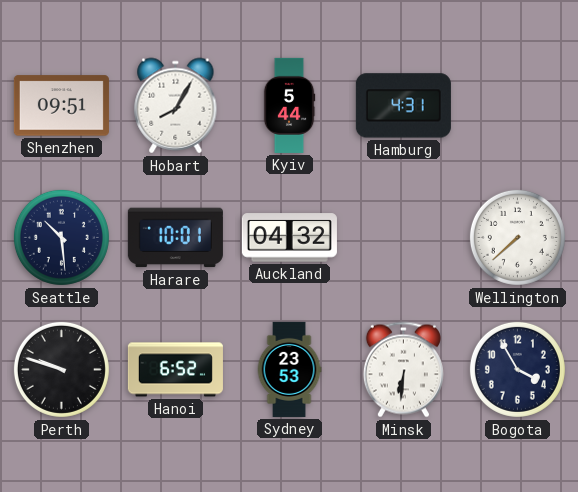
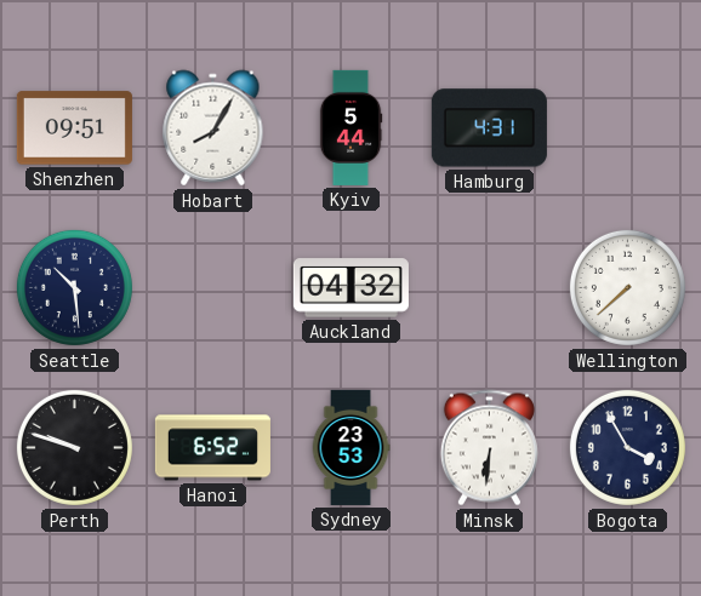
Harare: 10:01 -> none (175, 238)
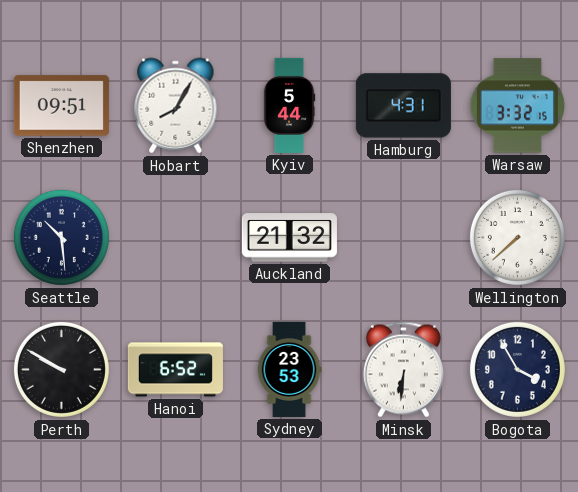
Warsaw: none -> 3:32 (517, 106)
Auckland: 04:32 -> 21:32 (289, 238)
Perth: 9:48 -> 9:50 (61, 369)
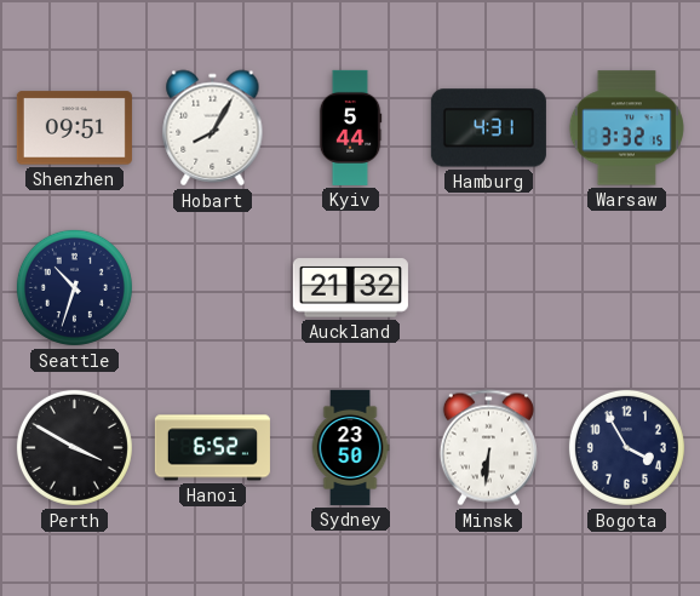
Seattle: 10:29 -> 10:33 (74, 287)
Wellington: 7:38 -> none (517, 237)
Perth: 9:50 -> 3:50 (74, 447)
Sydney: 23:53 -> 23:50 (350, 447)
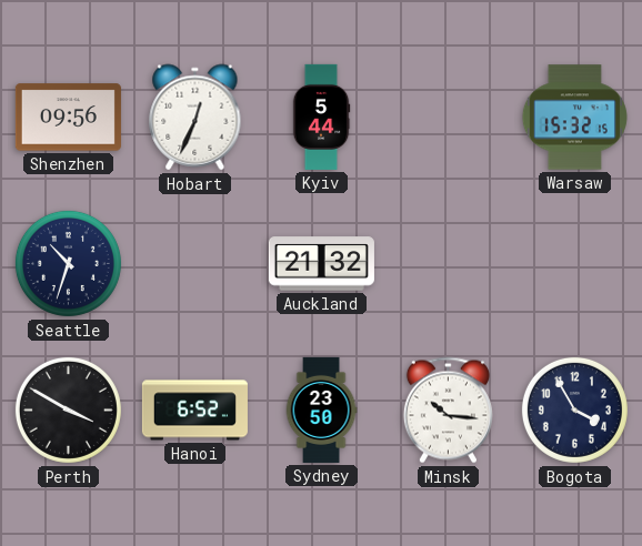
Shenzhen: 09:51 -> 09:56 (68, 118)
Hobart: 8:05 -> 12:34 (195, 118)
Hamburg: 4:31 -> none (488, 128)
Warsaw: 3:32 -> 15:32 (574, 118)
Minsk: 6:31 -> 10:16 (448, 411)
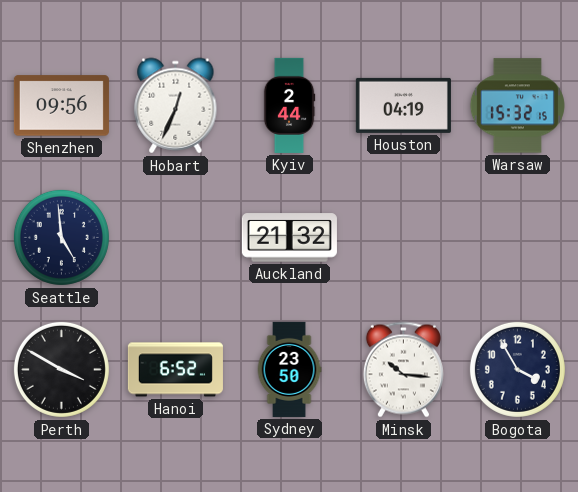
Kyiv: 5:44 -> 2:44 (289, 105)
Houston: none -> 04:19 (403, 105)
Seattle: 10:33 -> 4:59 (61, 237)
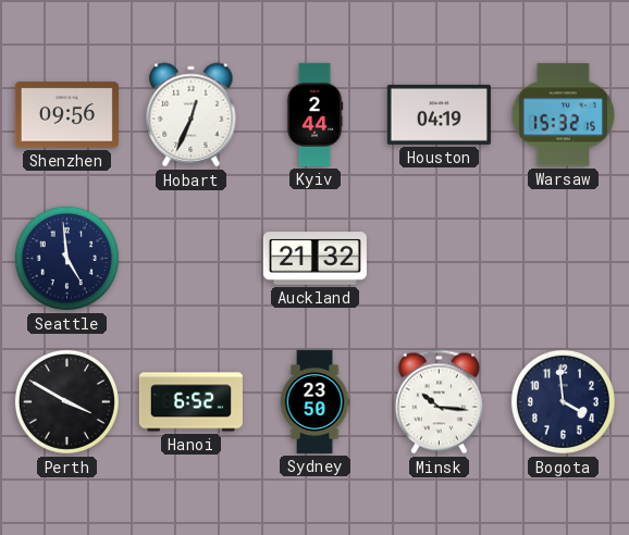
Bogota: 3:55 -> 3:59 (563, 401)
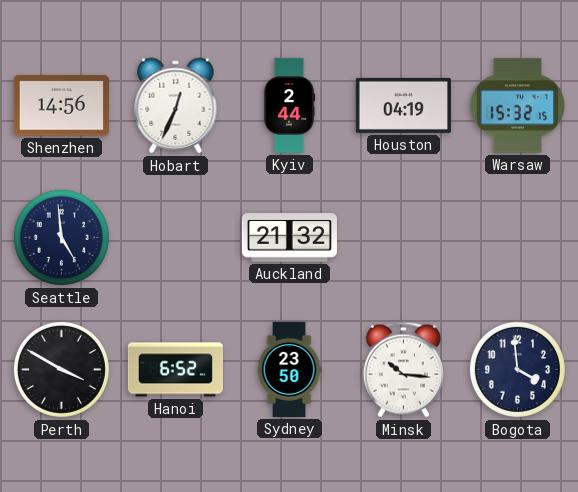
Shenzhen: 09:56 -> 14:56 (61, 106)
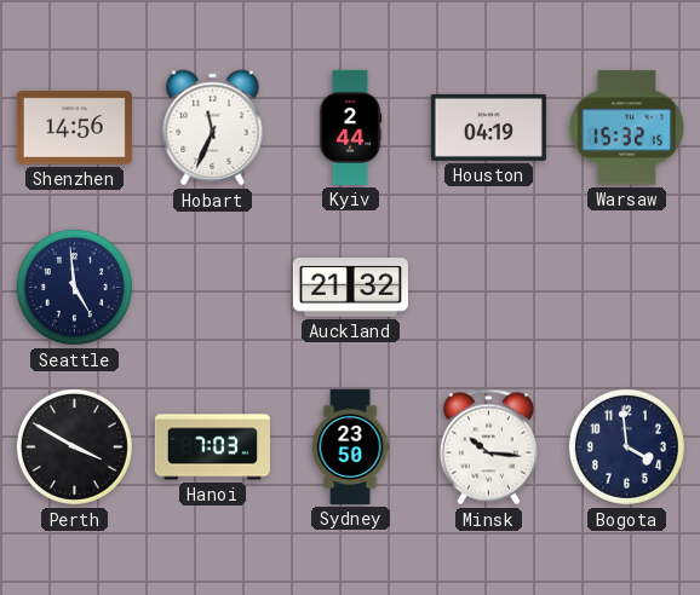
Hobart: 12:34 -> 11:34 (213, 128)
Hanoi: 6:52 -> 7:03 (212, 447)
